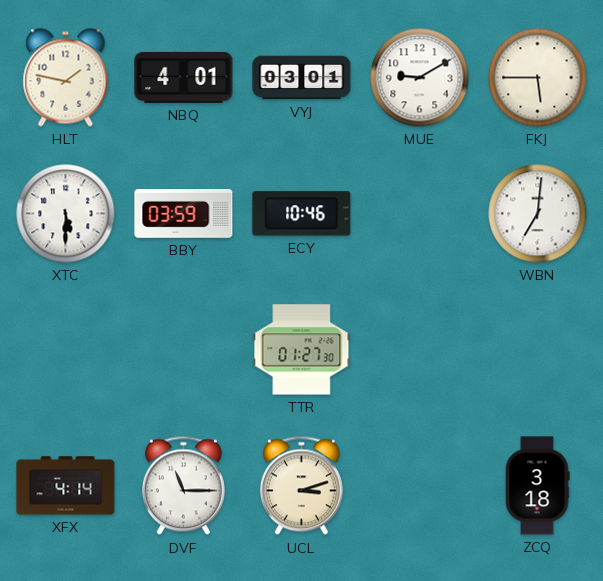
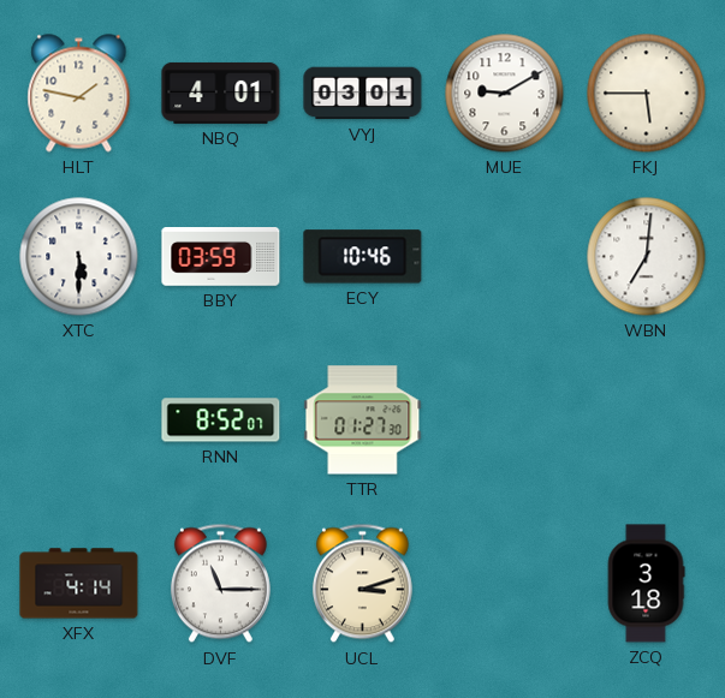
RNN: none -> 8:52 (221, 420)
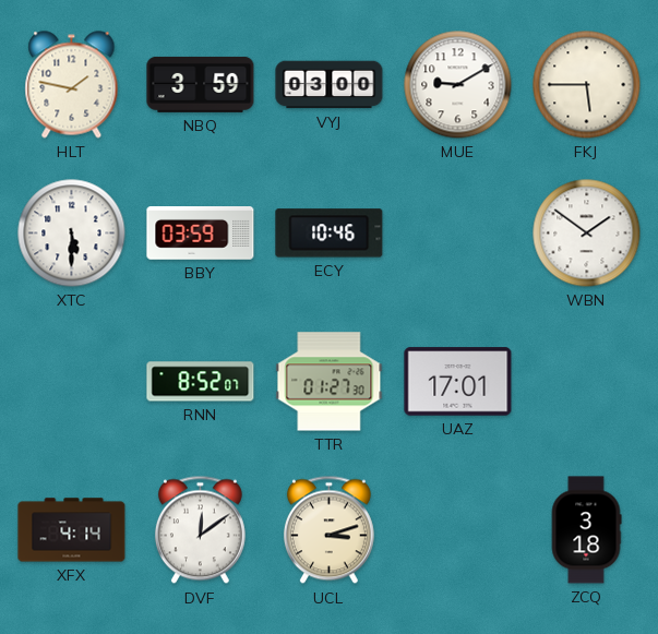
NBQ: 4:01 -> 3:59 (201, 84)
VYJ: 03:01 -> 03:00 (330, 85)
WBN: 7:01 -> 1:51 (587, 234)
UAZ: none -> 17:01 (458, 382)
DVF: 11:15 -> 12:09 (200, 530)
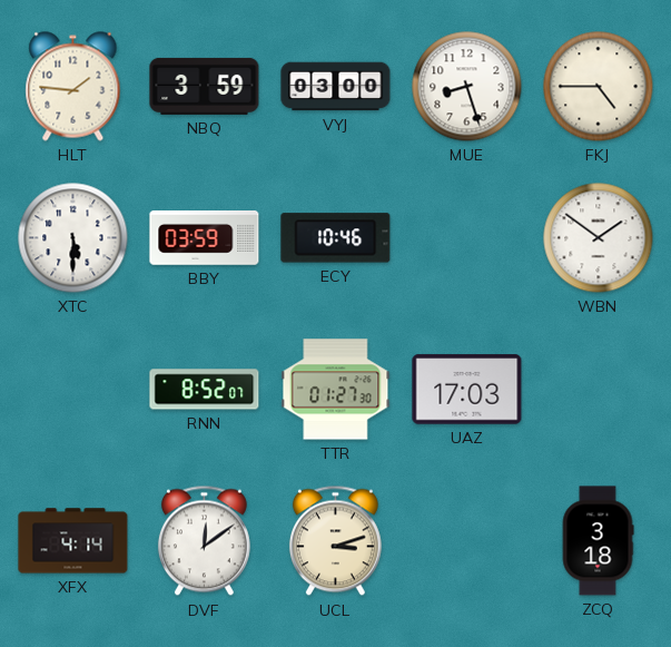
HLT: 1:47 -> 1:46 (73, 87)
MUE: 9:10 -> 8:27 (467, 87)
FKJ: 5:45 -> 4:45 (599, 87)
UAZ: 17:01 -> 17:03 (467, 390)
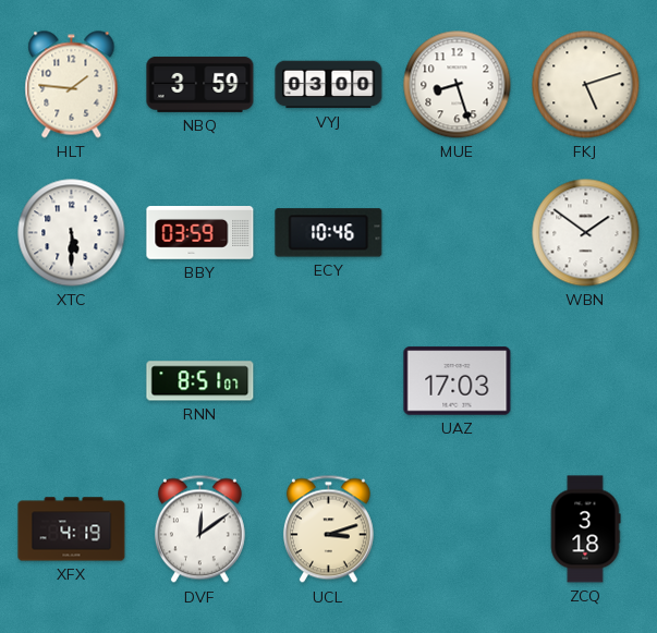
FKJ: 4:45 -> 5:12 (586, 85)
RNN: 8:52 -> 8:51 (200, 381)
TTR: 01:27 -> none (336, 390)
XFX: 4:14 -> 4:19 (72, 529)
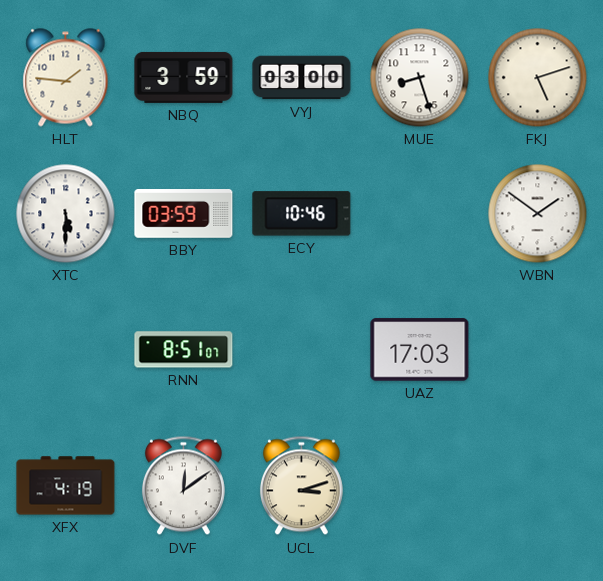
ZCQ: 3:18 -> none (585, 529)
